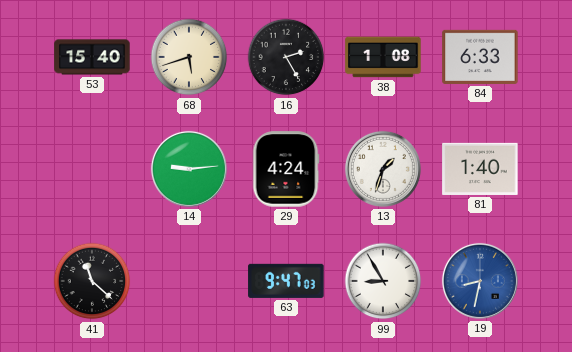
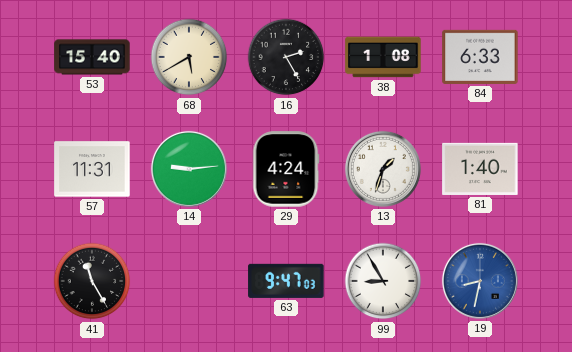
68: 5:42 -> 5:40 (189, 57)
57: none -> 11:31 (92, 169)
41: 11:22 -> 11:25 (92, 281)
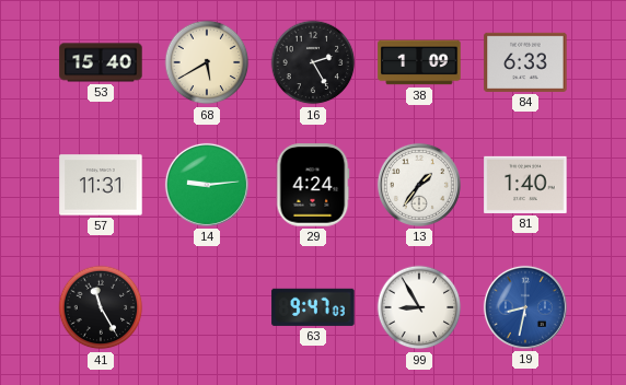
38: 1:08 -> 1:09 (419, 62)
13: 1:33 -> 1:36 (419, 185)
